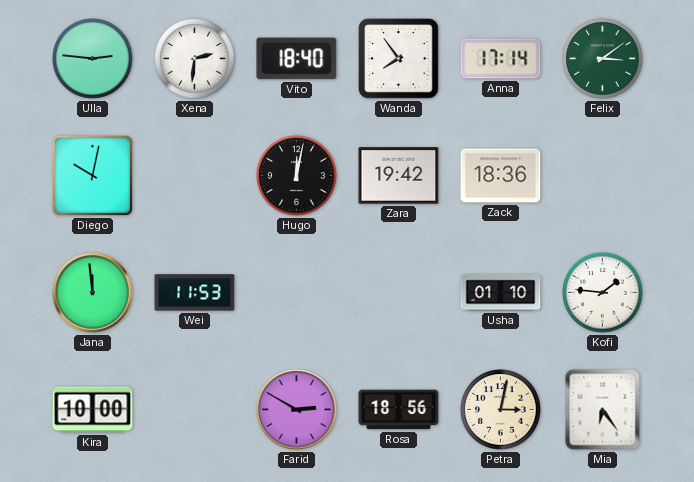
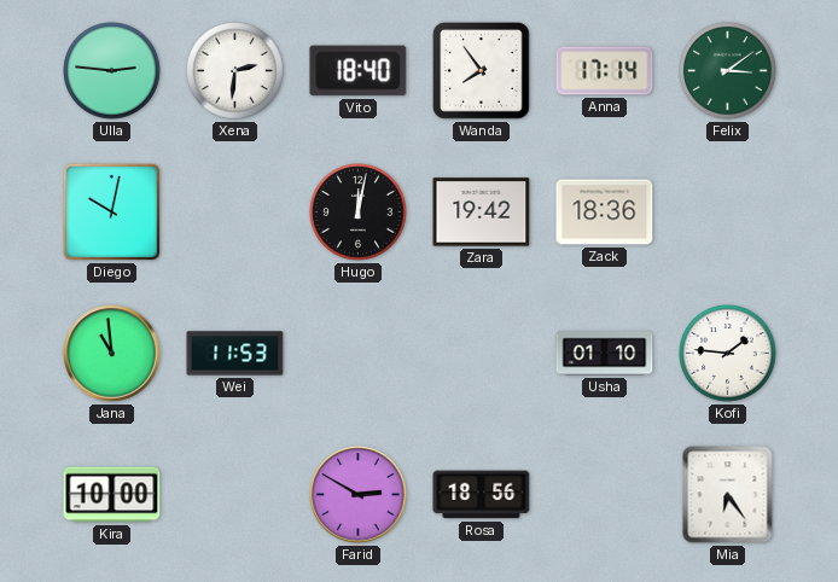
Jana: 11:59 -> 10:59 (112, 354)
Petra: 3:02 -> none (501, 410)
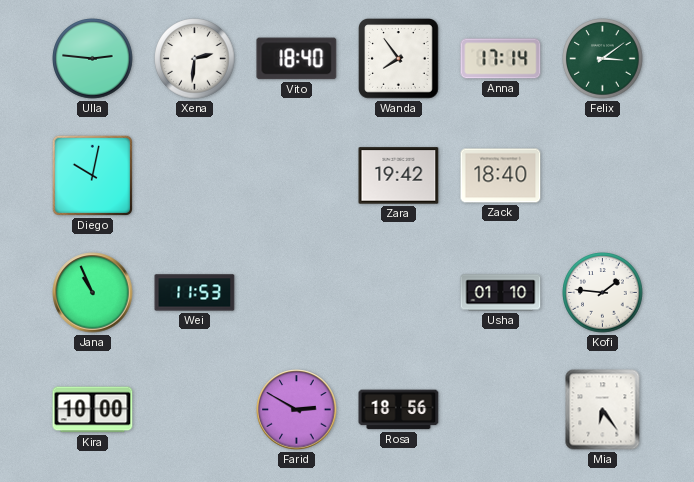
Hugo: 12:02 -> none (359, 213)
Zack: 18:36 -> 18:40 (501, 176)
Jana: 10:59 -> 10:56 (93, 293)
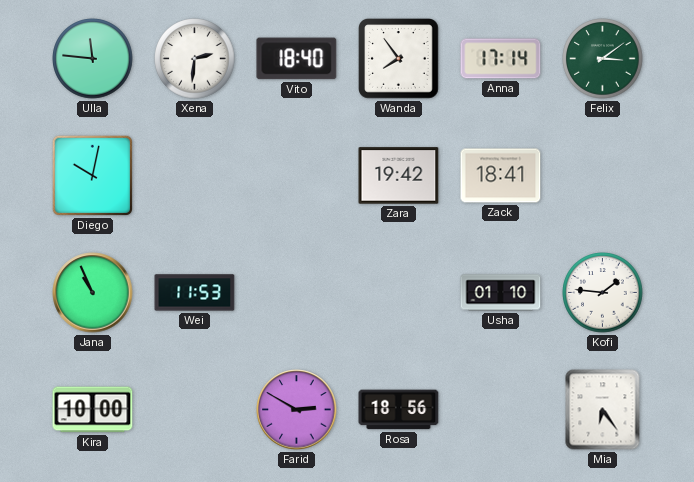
Ulla: 2:46 -> 11:46 (93, 59)
Zack: 18:40 -> 18:41 (501, 176)
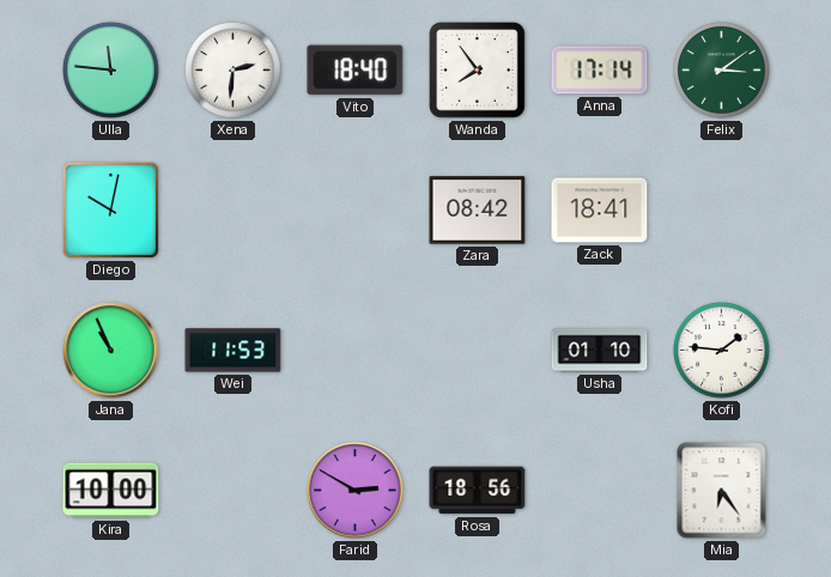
Zara: 19:42 -> 08:42 (478, 211)
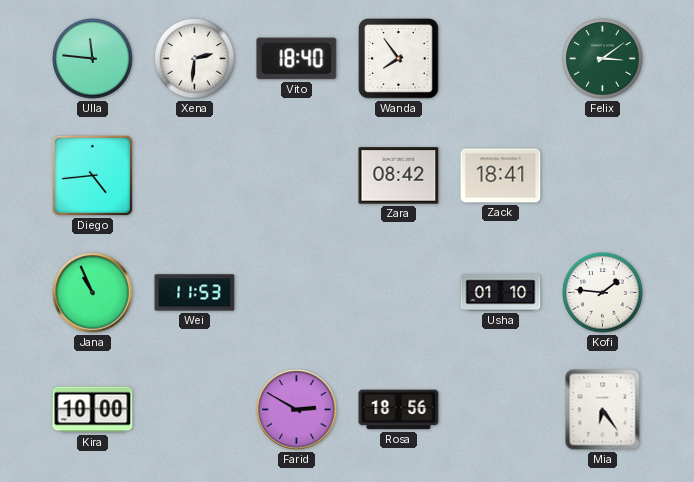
Anna: 17:14 -> none (600, 71)
Diego: 10:02 -> 4:44 (92, 175)
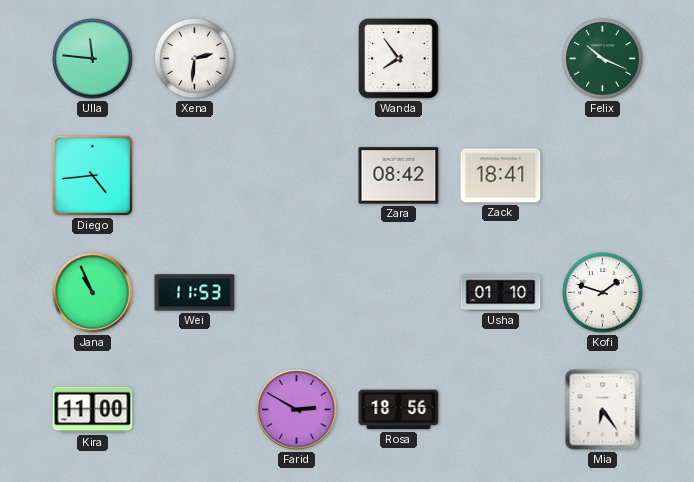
Vito: 18:40 -> none (297, 59)
Felix: 3:09 -> 10:19 (603, 59)
Kofi: 1:46 -> 1:48 (603, 293)
Kira: 10:00 -> 11:00 (93, 410)
